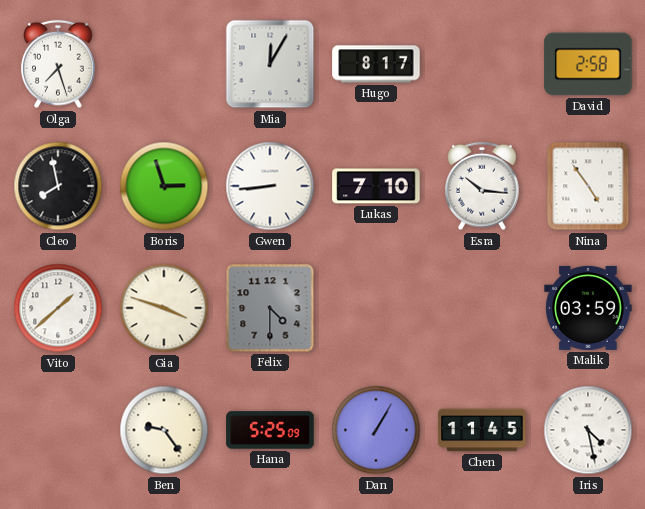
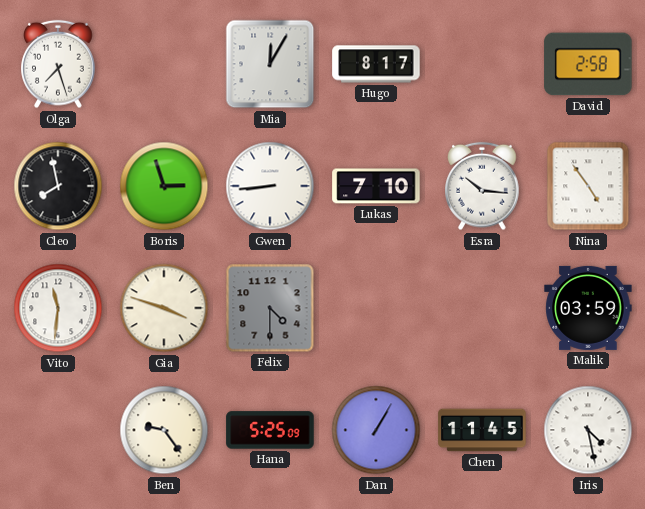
Vito: 1:38 -> 11:31 (58, 308)
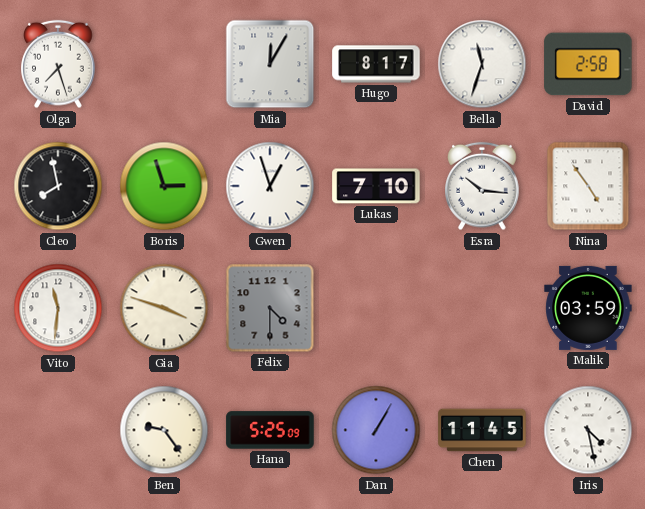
Bella: none -> 11:33 (482, 64)
Gwen: 8:44 -> 12:57 (270, 186)
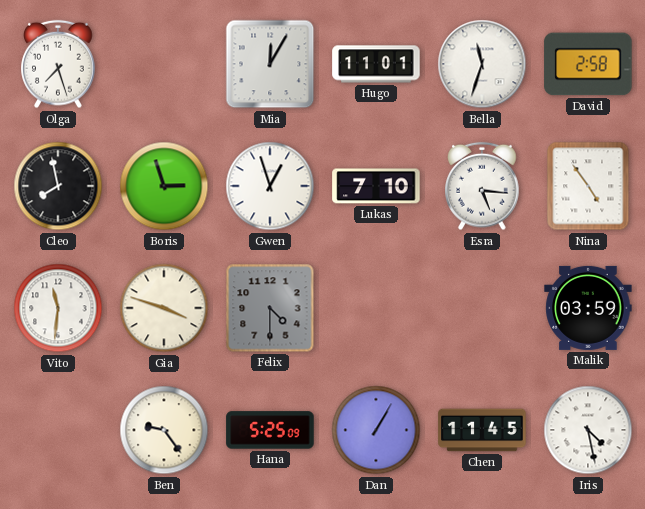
Hugo: 8:17 -> 11:01 (376, 64)
Esra: 10:16 -> 5:16 (482, 186)
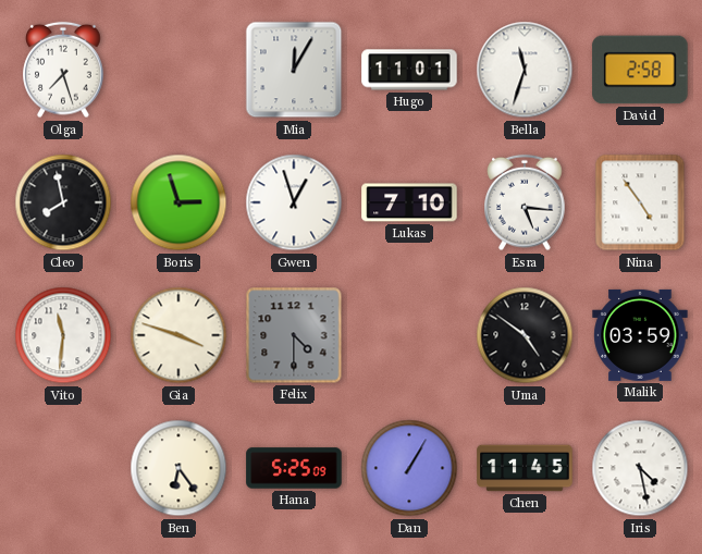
Uma: none -> 4:51 (525, 335)
Ben: 9:24 -> 6:24 (178, 468)
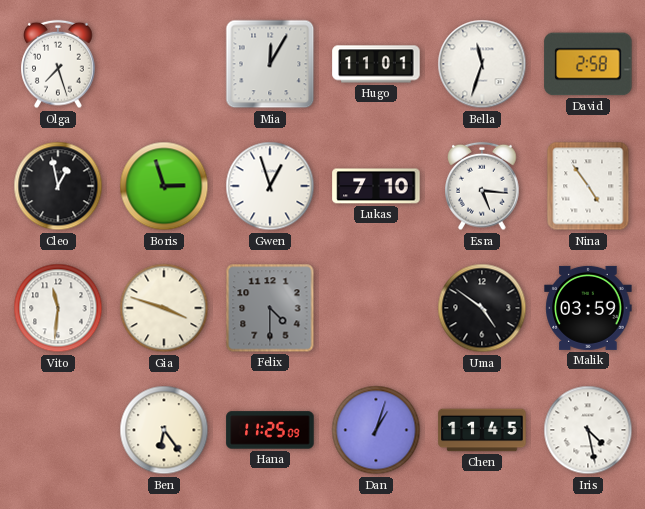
Cleo: 7:58 -> 12:58 (58, 186)
Hana: 5:25 -> 11:25 (270, 430)
Dan: 1:05 -> 1:03 (376, 430)
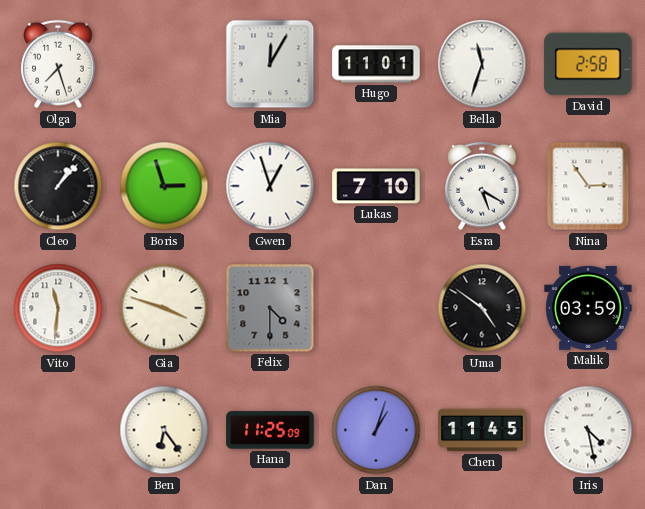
Cleo: 12:58 -> 1:07 (58, 186)
Esra: 5:16 -> 5:20 (482, 186)
Nina: 4:54 -> 2:54 (588, 186)
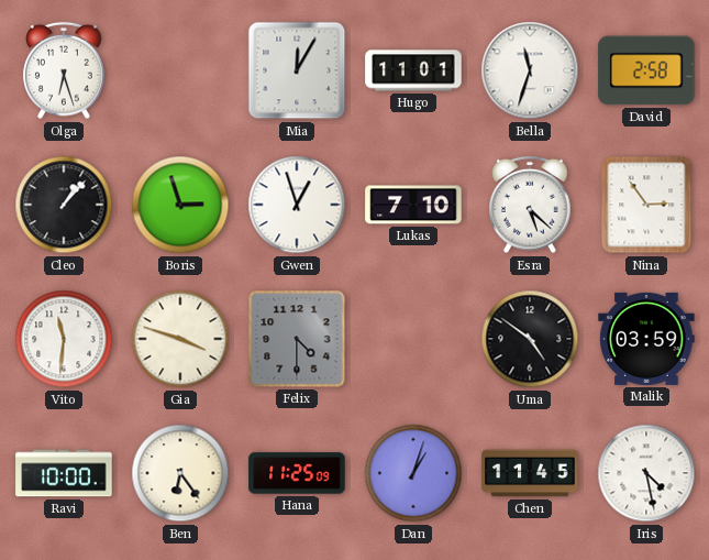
Olga: 7:27 -> 6:27 (64, 70)
Esra: 5:20 -> 5:22 (530, 205)
Ravi: none -> 10:00 (64, 473)
